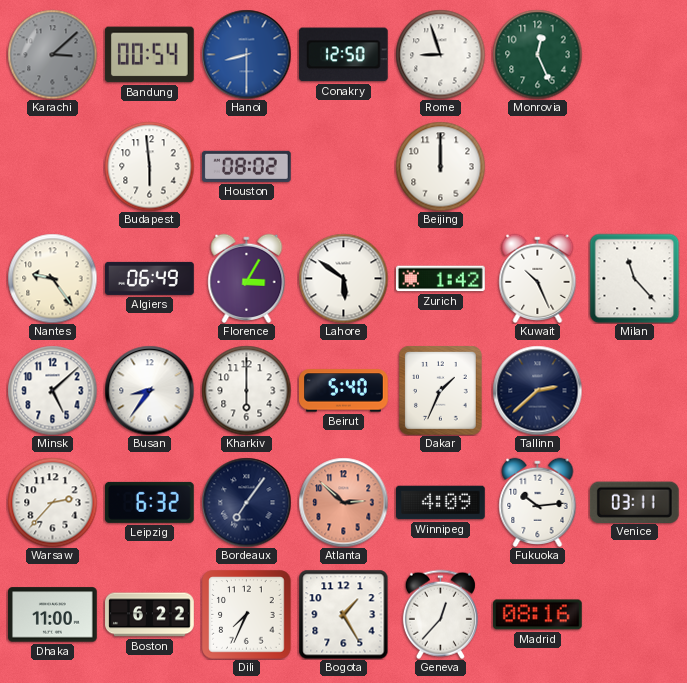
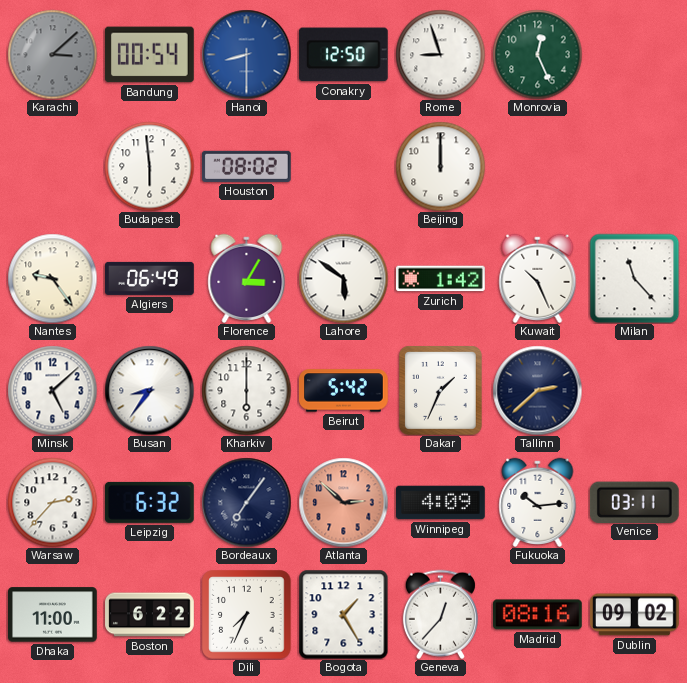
Beirut: 5:40 -> 5:42 (344, 391)
Dublin: none -> 09:02 (635, 615)
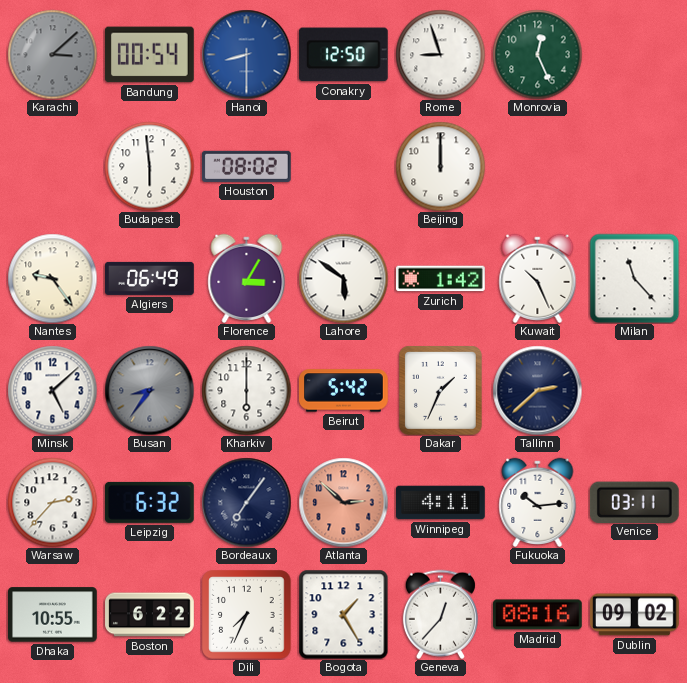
Busan dial: white -> grey (149, 390)
Winnipeg: 4:09 -> 4:11 (441, 503)
Dhaka: 11:00 -> 10:55 (53, 615)
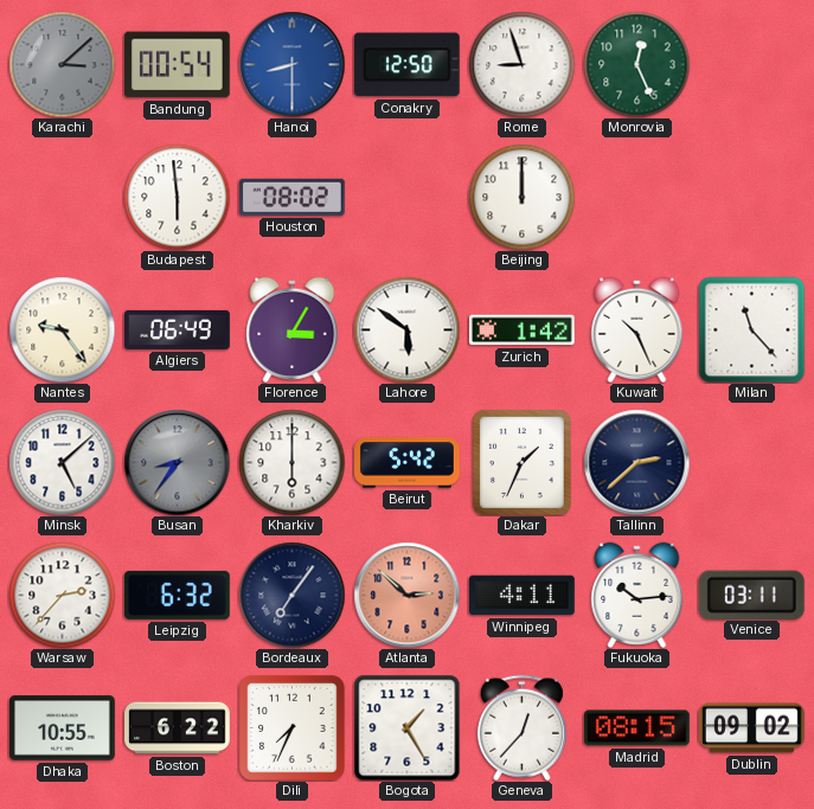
Madrid: 08:16 -> 08:15 (636, 728)
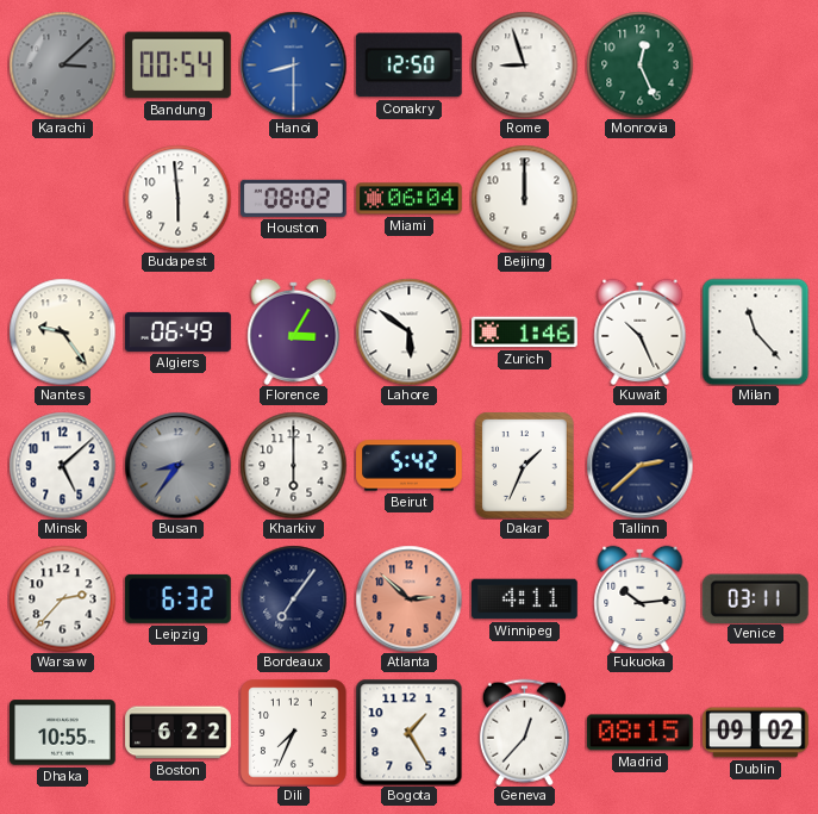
Miami: none -> 06:04 (410, 199)
Zurich: 1:42 -> 1:46 (525, 333)
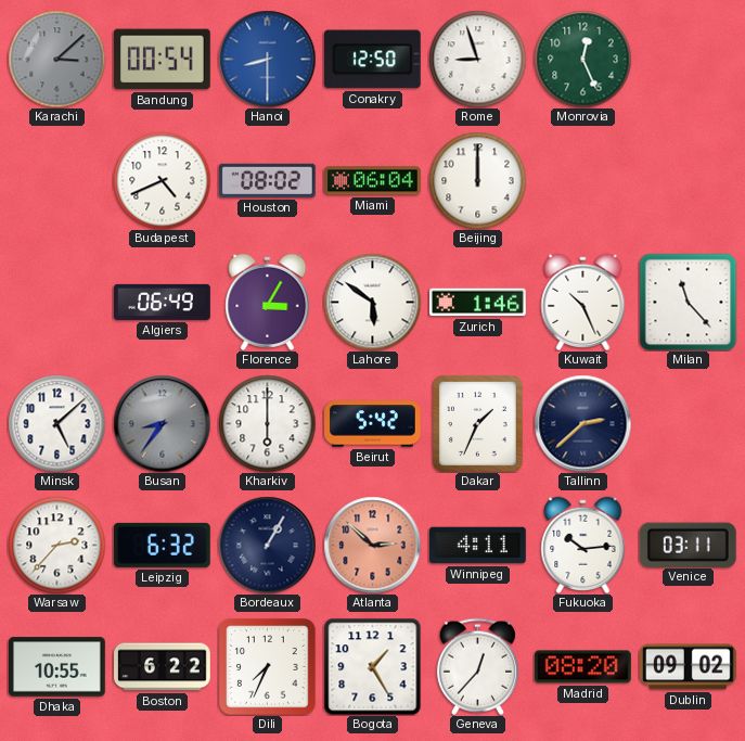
Budapest: 5:59 -> 4:41 (162, 180)
Nantes: 9:24 -> none (62, 331)
Bordeaux: 7:06 -> 1:05 (267, 545)
Madrid: 08:15 -> 08:20 (582, 667)
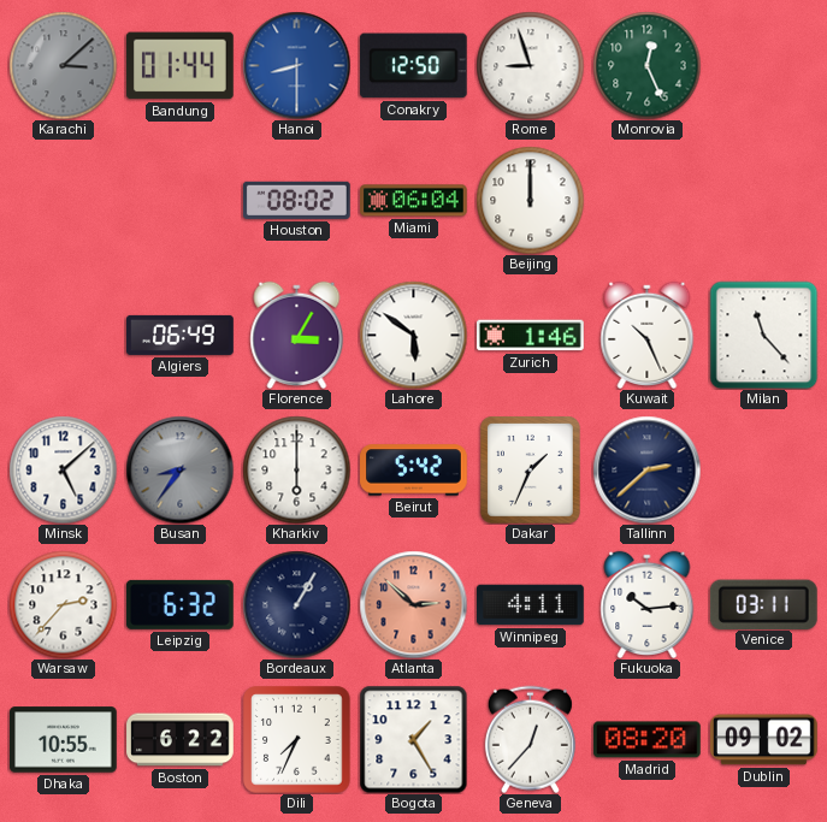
Bandung: 00:54 -> 01:44 (179, 66)
Budapest: 4:41 -> none (162, 180)
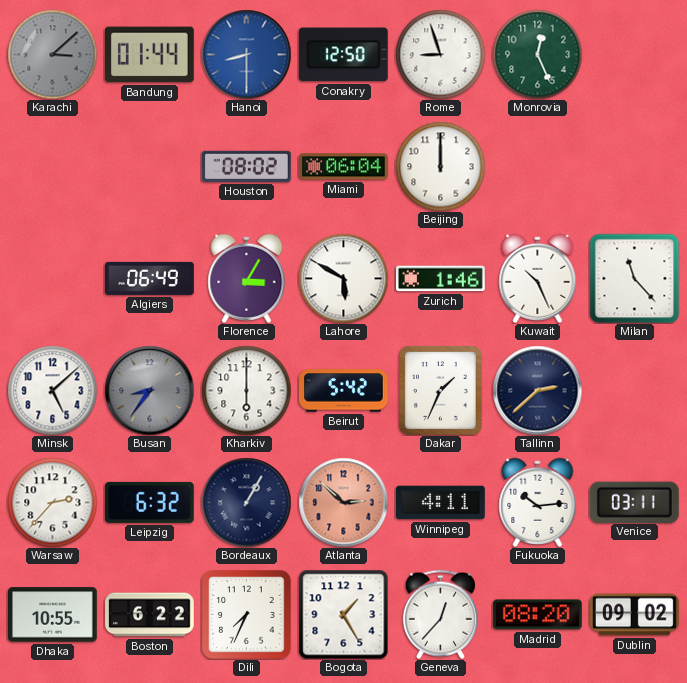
Lahore: 5:51 -> 5:50 (343, 278)
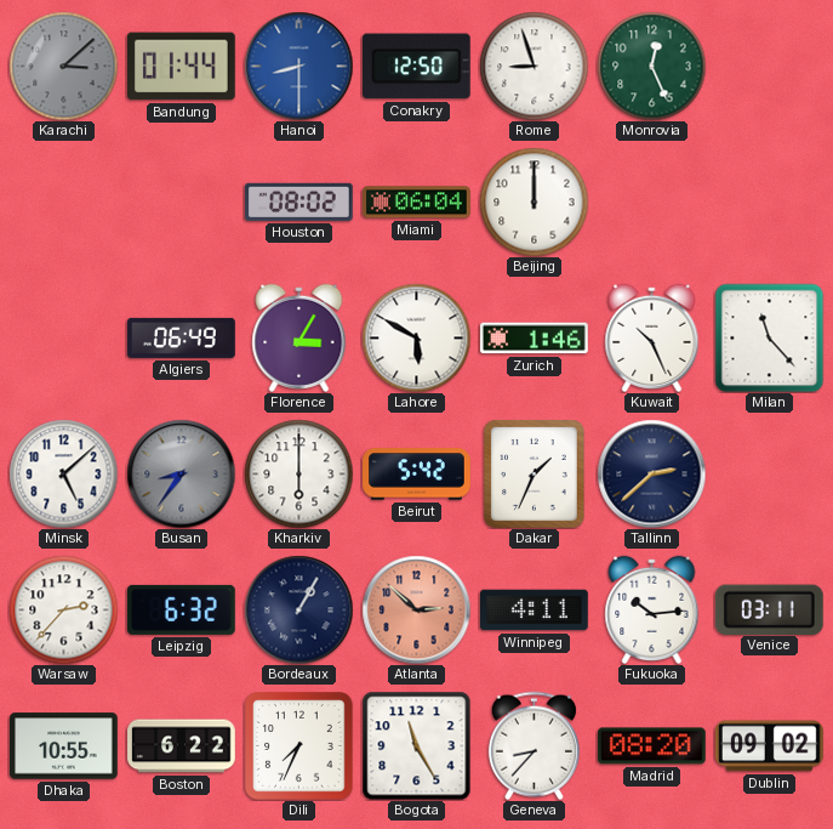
Bogota: 1:25 -> 11:25 (416, 745)
Geneva: 12:37 -> 8:37 (534, 745)
